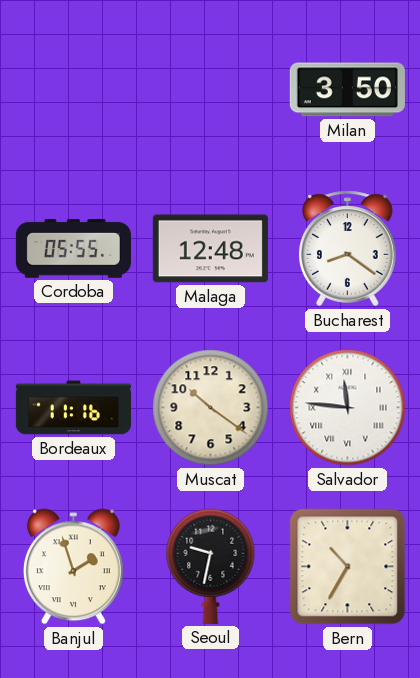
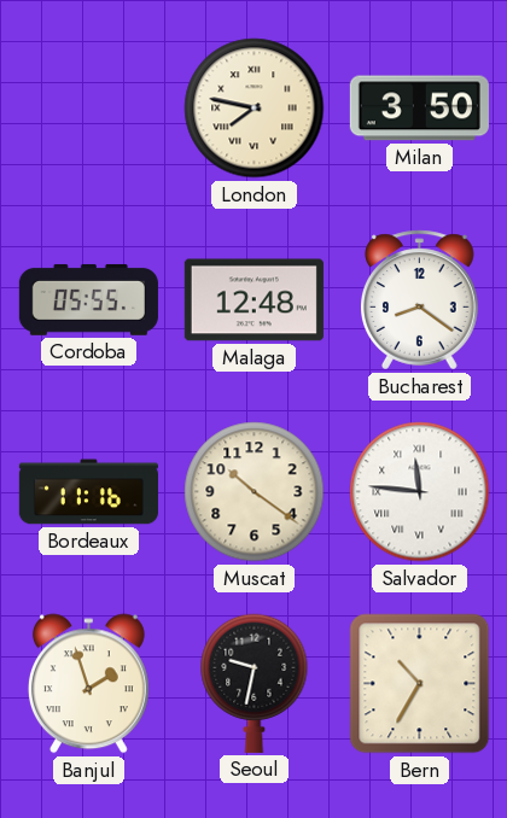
London: none -> 7:47 (255, 109)
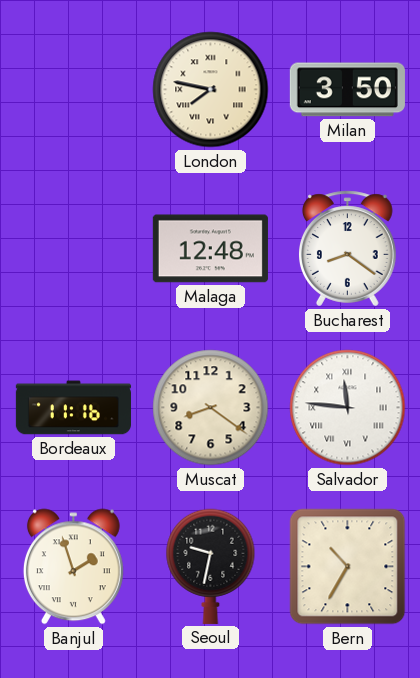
Cordoba: 05:55 -> none (88, 299)
Muscat: 10:21 -> 8:21 (211, 408)
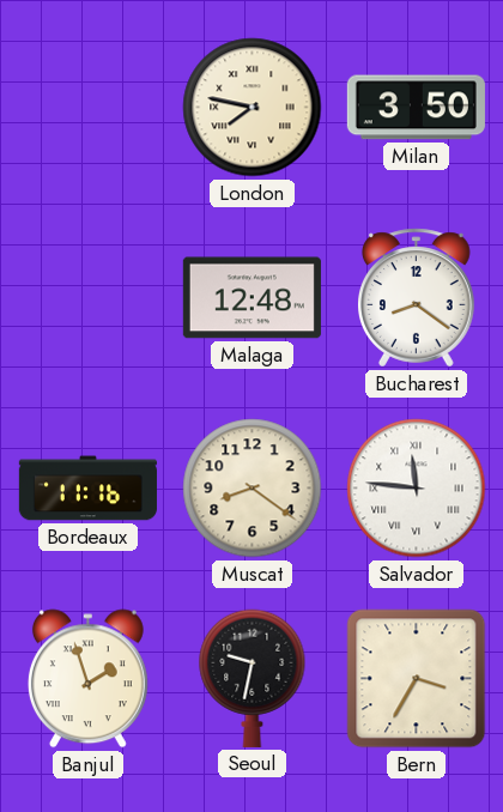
Bern: 10:35 -> 3:35 (417, 679)
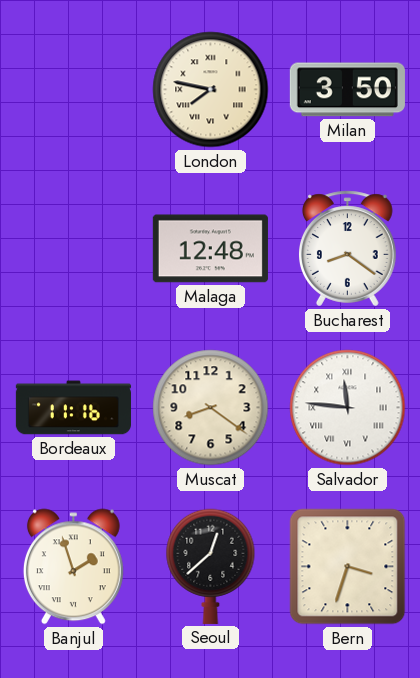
Seoul: 9:32 -> 12:38 (211, 566)
Bern: 3:35 -> 3:33 (348, 567)
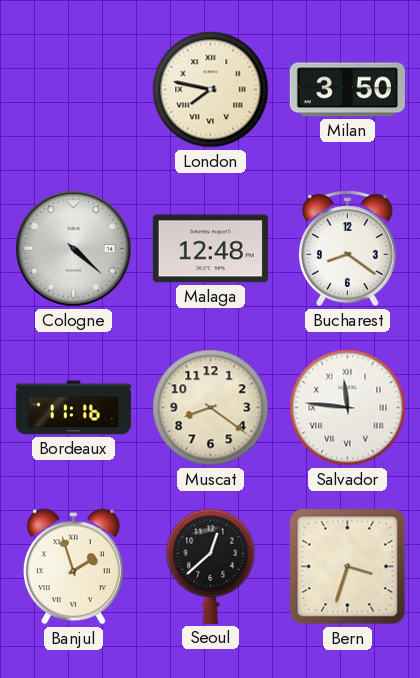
Cologne: none -> 4:22 (73, 248)
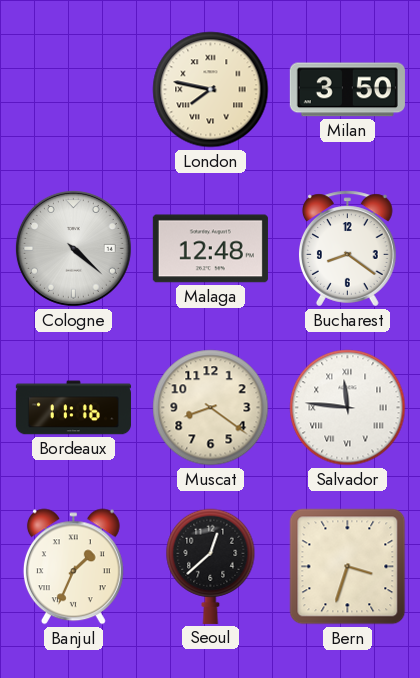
Banjul: 1:57 -> 1:34 (73, 567)
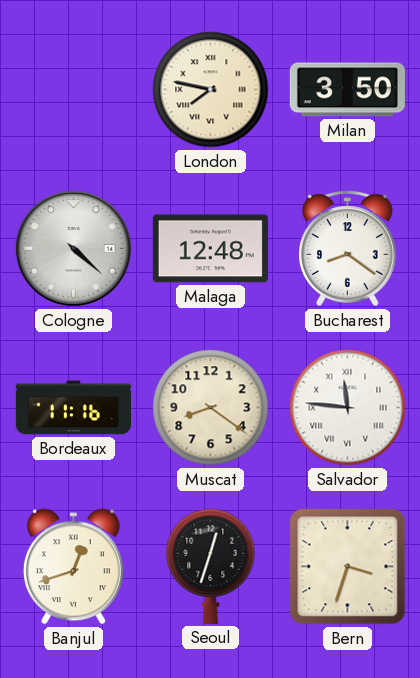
Banjul: 1:34 -> 12:42 (73, 567)
Seoul: 12:38 -> 12:33 (211, 566)
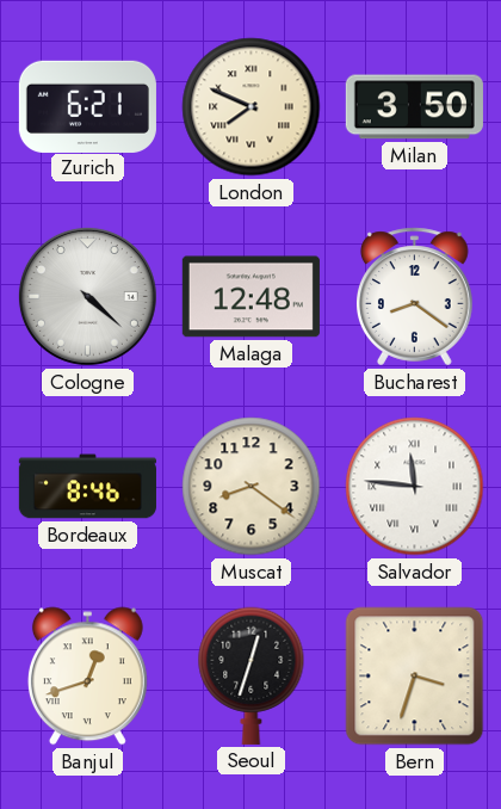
Zurich: none -> 6:21 (87, 106)
London: 7:47 -> 7:49 (252, 107)
Bordeaux: 11:16 -> 8:46 (87, 487)
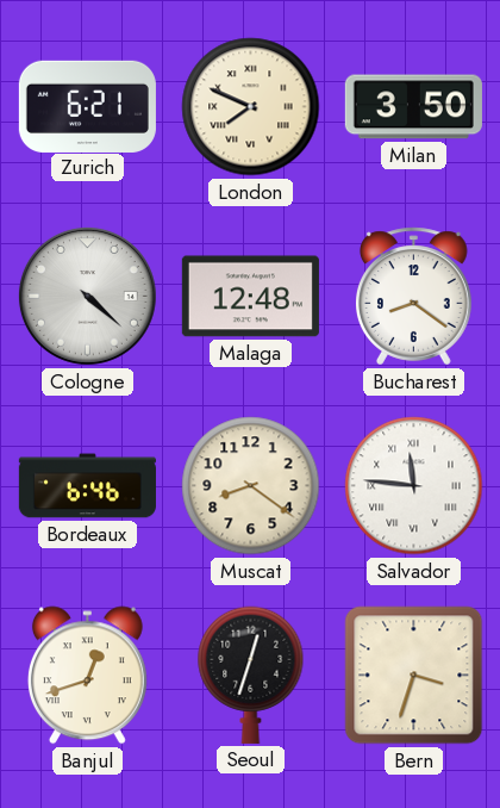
Bordeaux: 8:46 -> 6:46 (87, 486)
